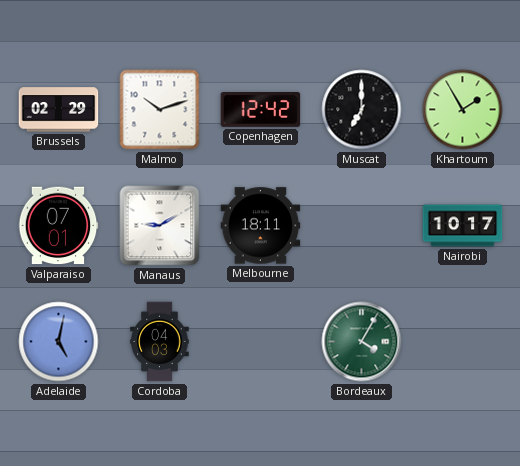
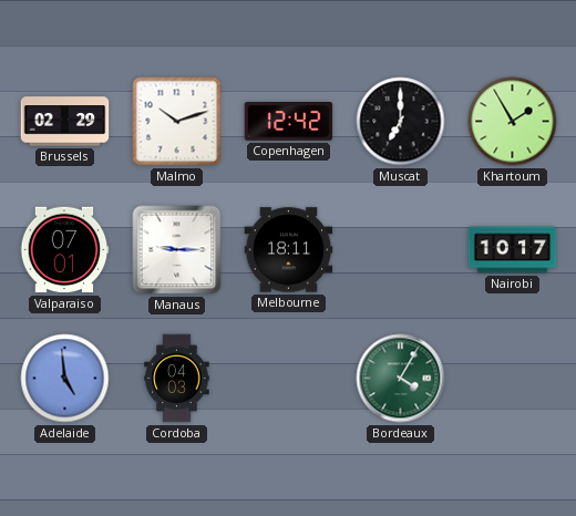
Manaus: 9:10 -> 9:15 (177, 250)
Adelaide: 5:02 -> 4:59 (65, 379)
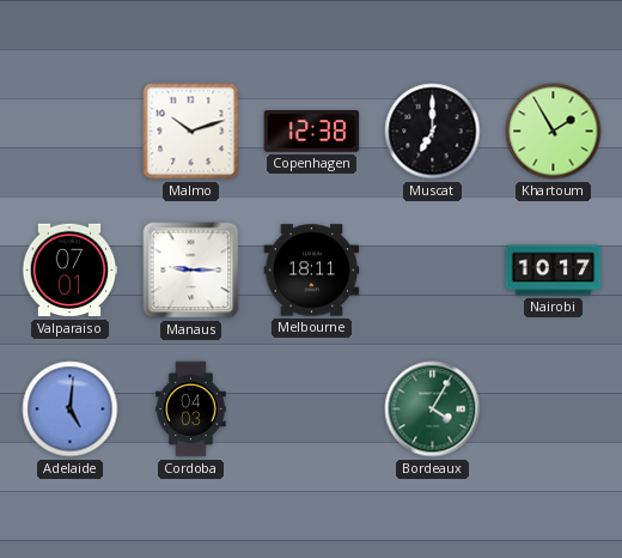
Brussels: 02:29 -> none (65, 122)
Copenhagen: 12:42 -> 12:38 (312, 132)
Adelaide: 4:59 -> 5:01 (71, 410)
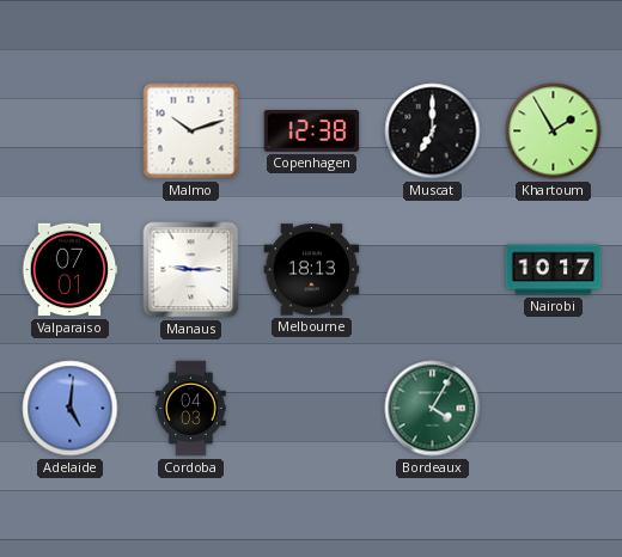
Melbourne: 18:11 -> 18:13 (312, 270)
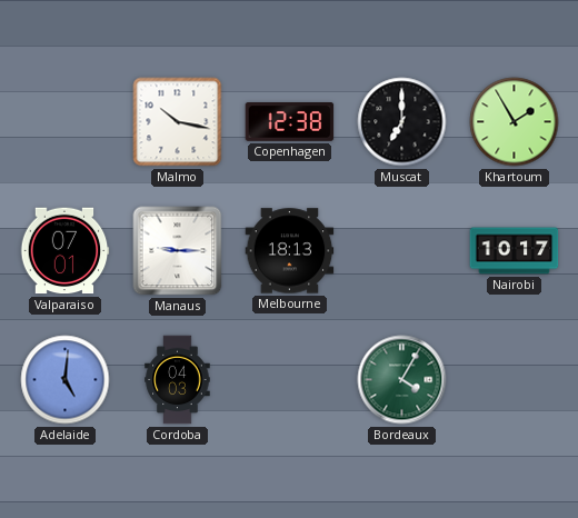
Malmo: 10:12 -> 10:17 (178, 122)
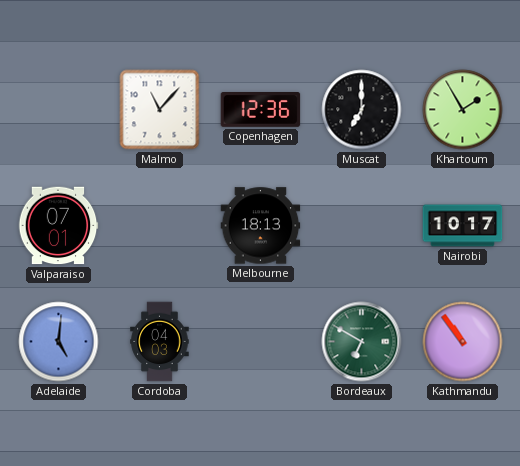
Malmo: 10:17 -> 11:07 (160, 110)
Copenhagen: 12:38 -> 12:36 (261, 110)
Manaus: 9:15 -> none (178, 251)
Bordeaux: 4:05 -> 6:50 (362, 342)
Kathmandu: none -> 10:54 (463, 342)
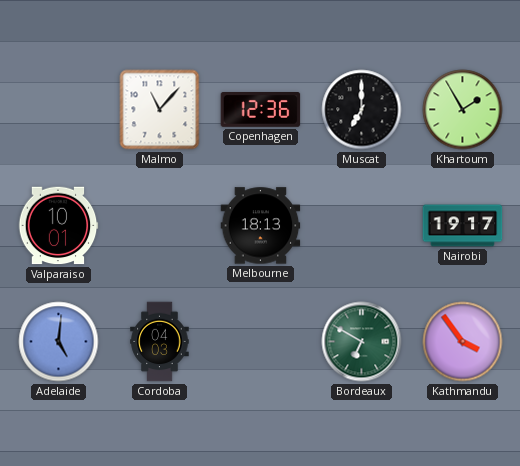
Valparaiso: 07:01 -> 10:01 (58, 226)
Nairobi: 10:17 -> 19:17 (463, 226)
Kathmandu: 10:54 -> 3:54 (463, 342)
